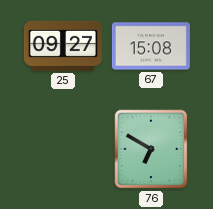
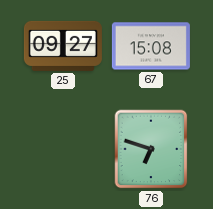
76: 6:50 -> 6:48 (151, 149)
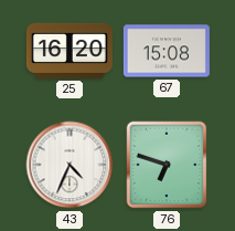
25: 09:27 -> 16:20 (70, 51)
43: none -> 4:34 (70, 165)
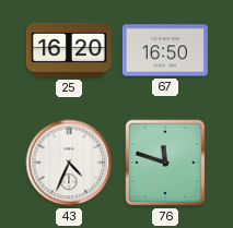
67: 15:08 -> 16:50 (165, 50)
76: 6:48 -> 11:48 (165, 163)
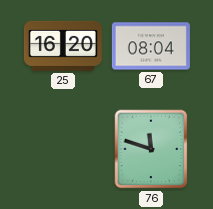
67: 16:50 -> 08:04 (151, 46)
43: 4:34 -> none (69, 163)
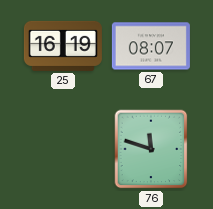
25: 16:20 -> 16:19 (63, 46)
67: 08:04 -> 08:07 (151, 46)
